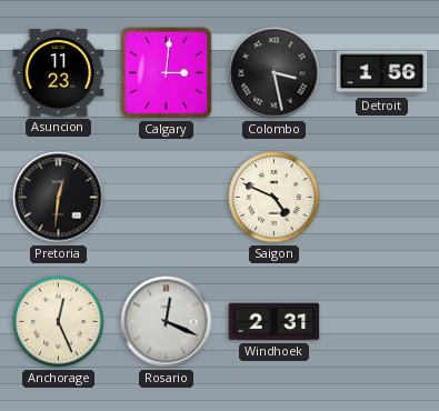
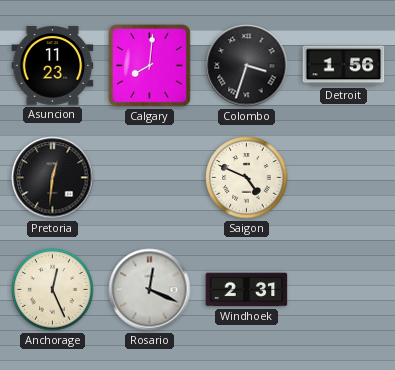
Calgary: 3:01 -> 8:01 (150, 66)
Colombo: 3:28 -> 3:33 (247, 66)
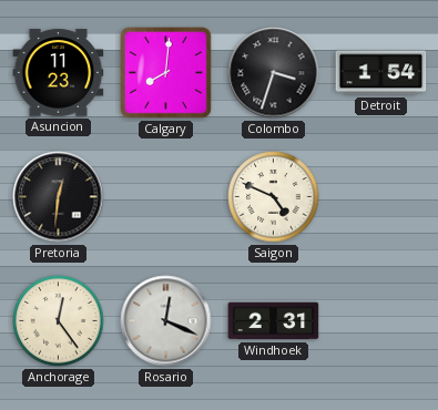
Detroit: 1:56 -> 1:54 (381, 73)
Anchorage: 12:26 -> 12:24 (59, 321)
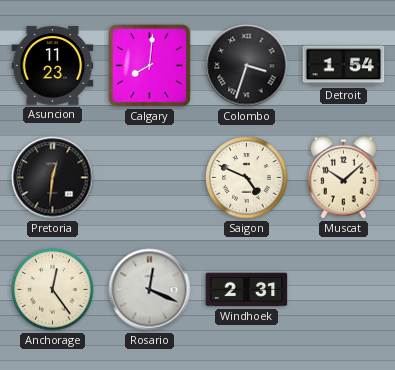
Muscat: none -> 10:08 (344, 177)
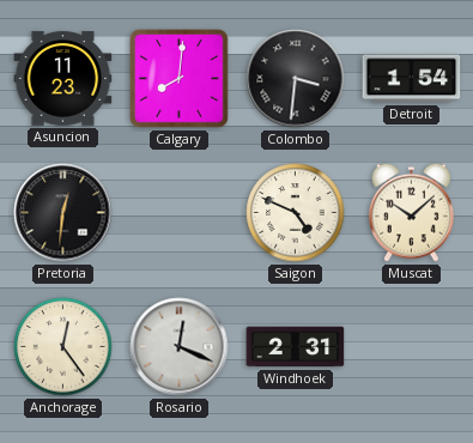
Colombo: 3:33 -> 3:31 (296, 79)
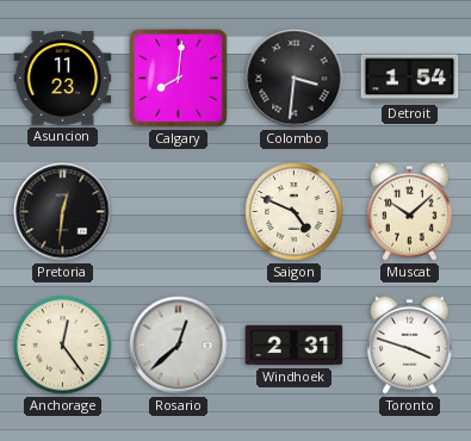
Rosario: 12:19 -> 12:38 (179, 346)
Toronto: none -> 3:48 (410, 344)
